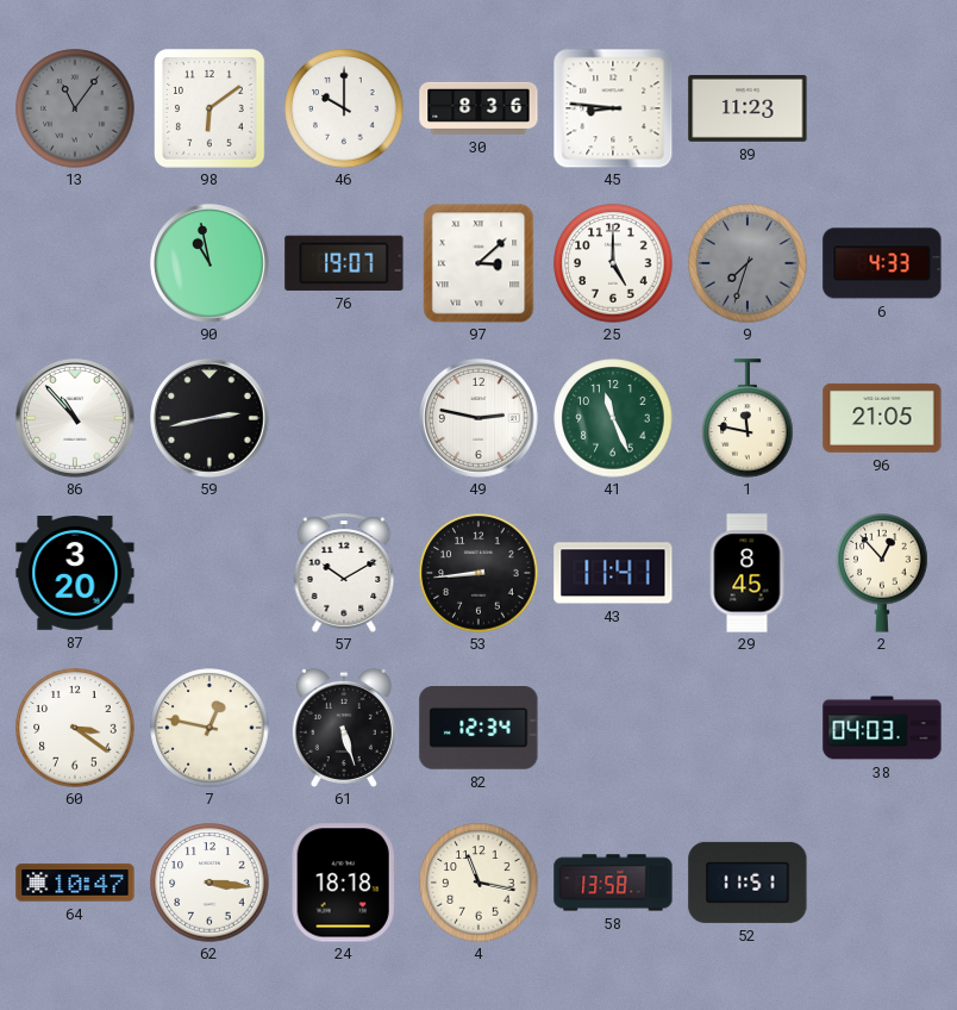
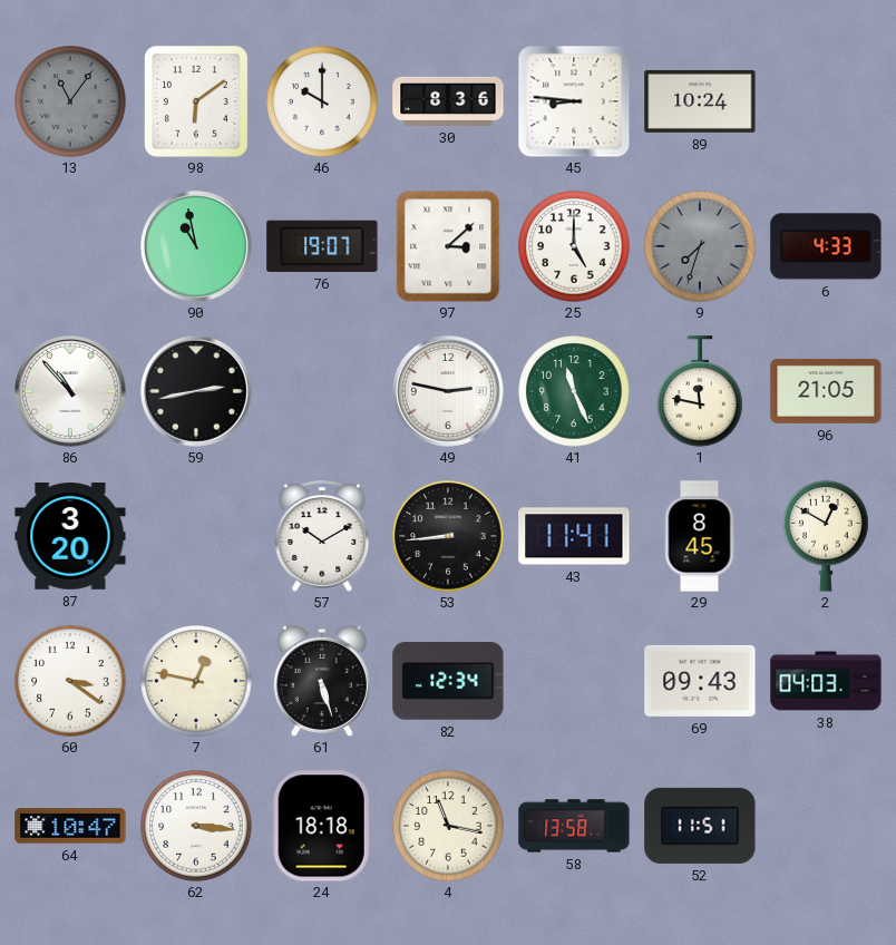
89: 11:23 -> 10:24 (700, 101)
2: 12:53 -> 12:50 (826, 537)
69: none -> 09:43 (700, 681)
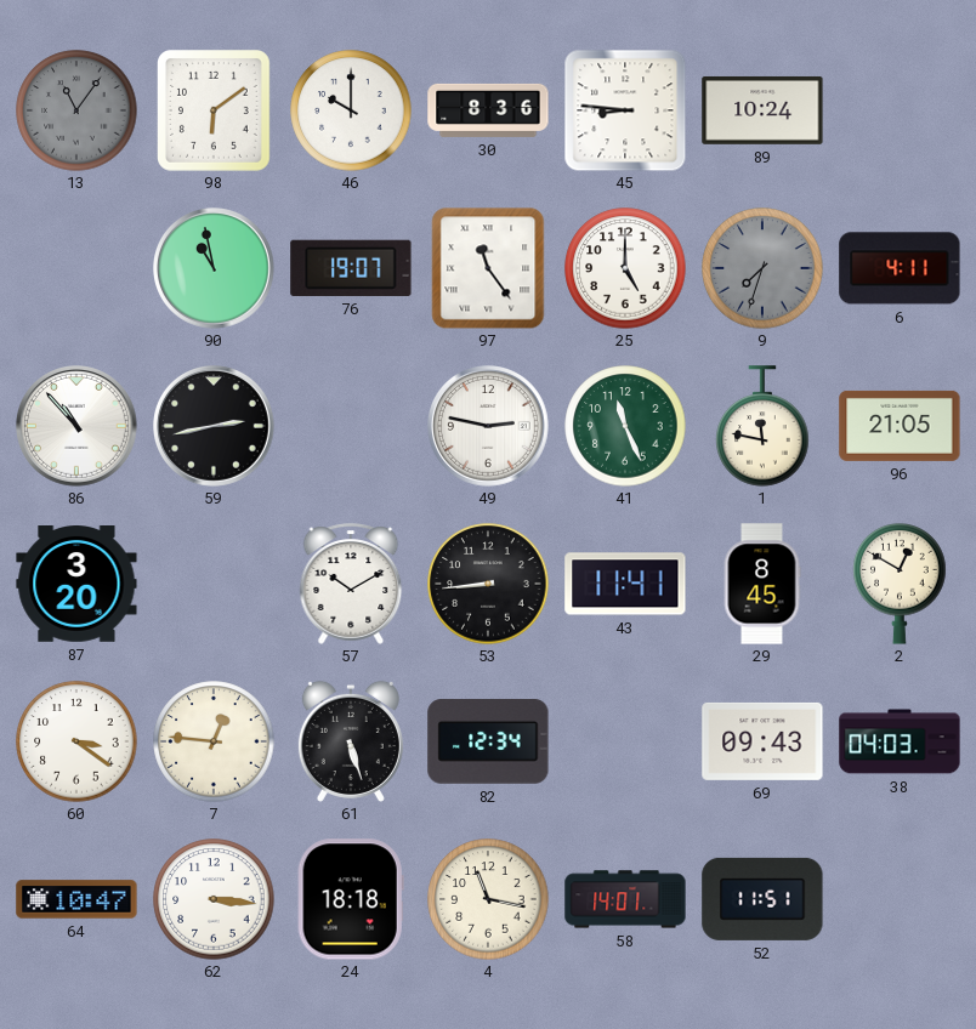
97: 3:08 -> 11:24 (488, 268)
6: 4:33 -> 4:11 (900, 268)
7: 12:47 -> 12:46 (214, 741)
58: 13:58 -> 14:01 (625, 899)
